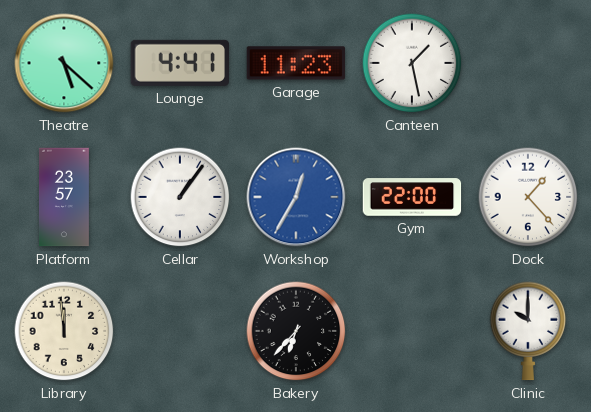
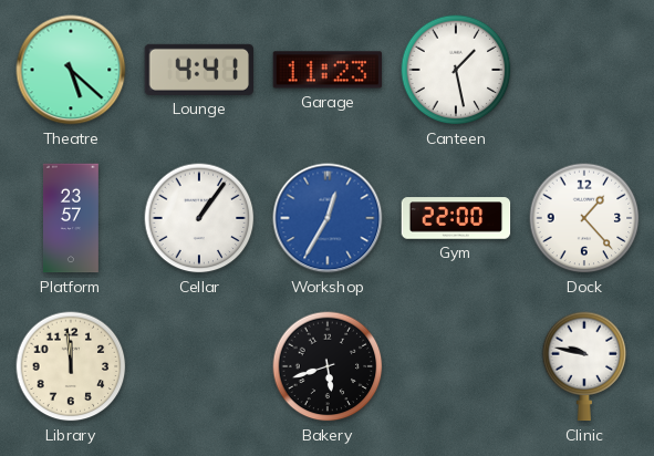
Bakery: 6:37 -> 5:42 (328, 366)
Clinic: 10:00 -> 9:47 (584, 366)
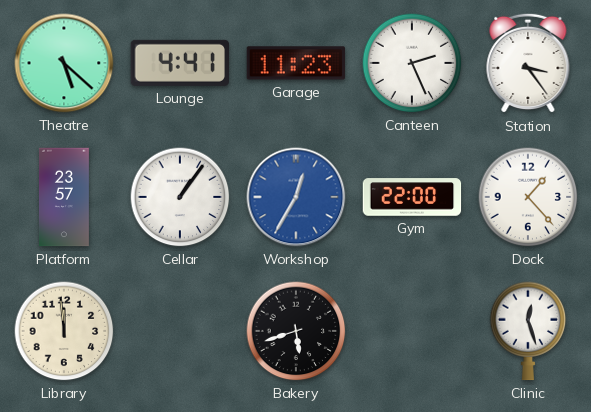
Canteen: 1:28 -> 2:26 (412, 63)
Station: none -> 3:24 (528, 63)
Clinic: 9:47 -> 12:27 (528, 331)
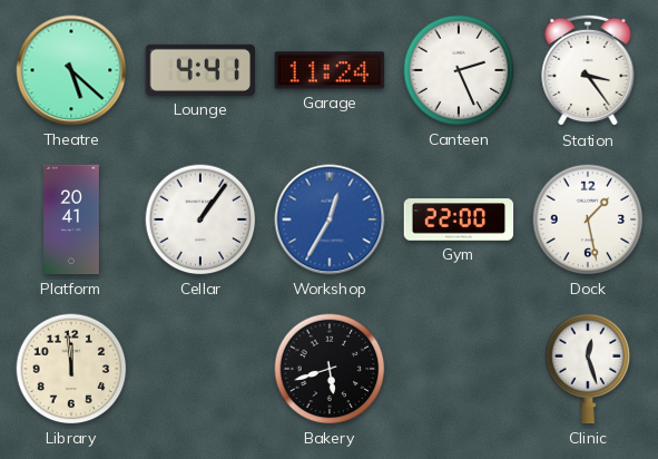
Garage: 11:23 -> 11:24 (330, 70)
Platform: 23:57 -> 20:41 (71, 219)
Dock: 1:23 -> 1:28 (588, 219)
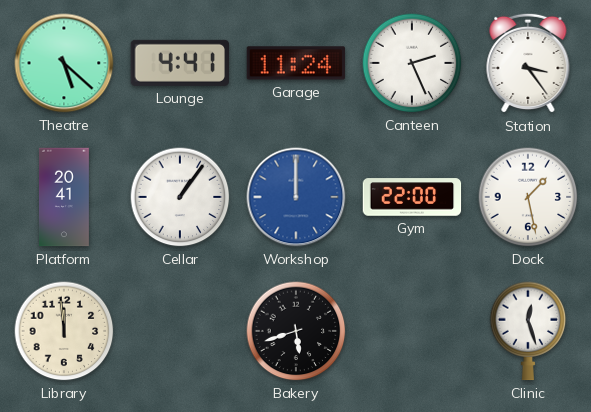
Workshop: 12:35 -> 12:00 (296, 197)
